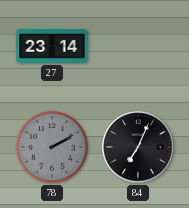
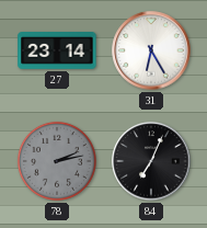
31: none -> 6:25 (151, 50)
78: 2:10 -> 2:13 (57, 161)
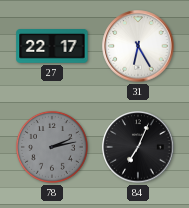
27: 23:14 -> 22:17 (52, 47)
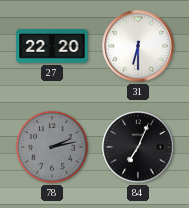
27: 22:17 -> 22:20 (52, 47)
31: 6:25 -> 6:30 (138, 46)
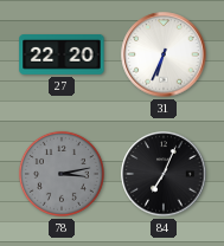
31: 6:30 -> 6:34 (164, 54)
78: 2:13 -> 3:13 (62, 174)
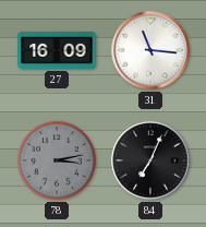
27: 22:20 -> 16:09 (57, 51)
31: 6:34 -> 11:16 (150, 50)
